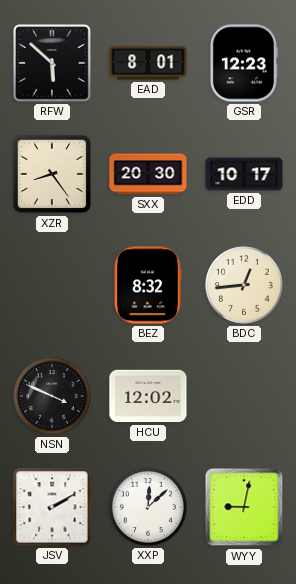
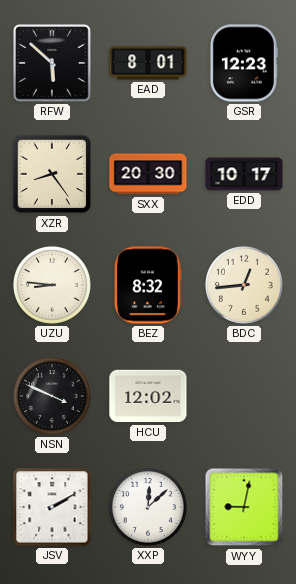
UZU: none -> 8:46 (52, 285)
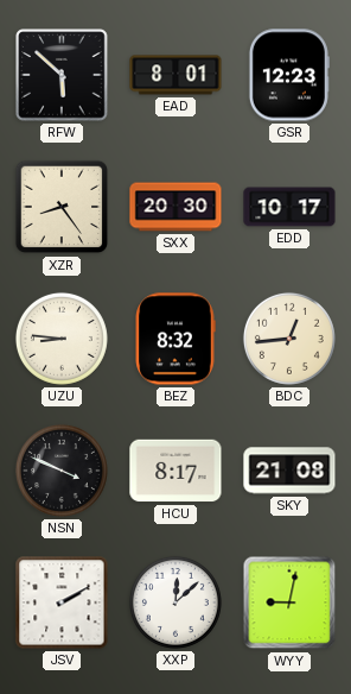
HCU: 12:02 -> 8:17 (175, 471)
SKY: none -> 21:08 (289, 471)
